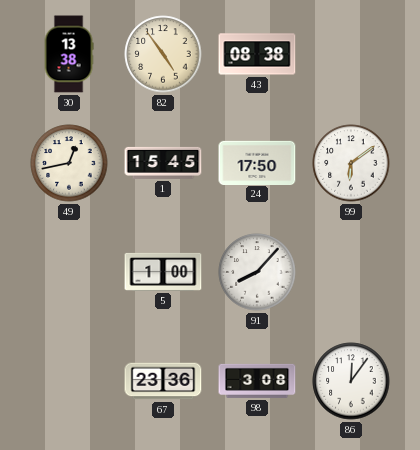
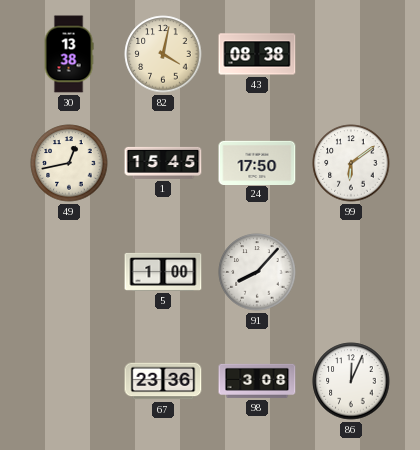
82: 4:54 -> 4:02 (163, 54)
86: 12:06 -> 12:04 (351, 381)
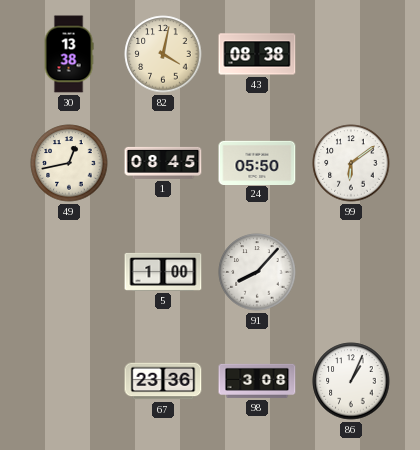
1: 15:45 -> 08:45 (163, 163)
24: 17:50 -> 05:50 (257, 162)
86: 12:04 -> 1:04 (351, 381)
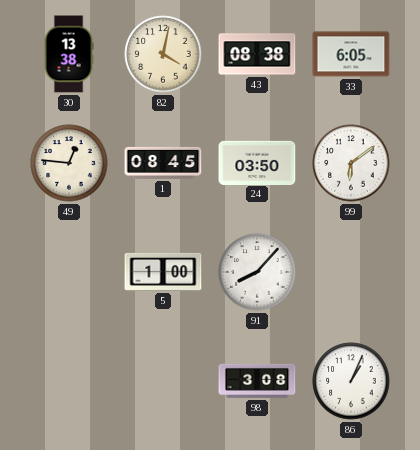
33: none -> 6:05 (351, 54)
49: 12:43 -> 12:46 (69, 163)
24: 05:50 -> 03:50 (257, 162)
67: 23:36 -> none (163, 381)
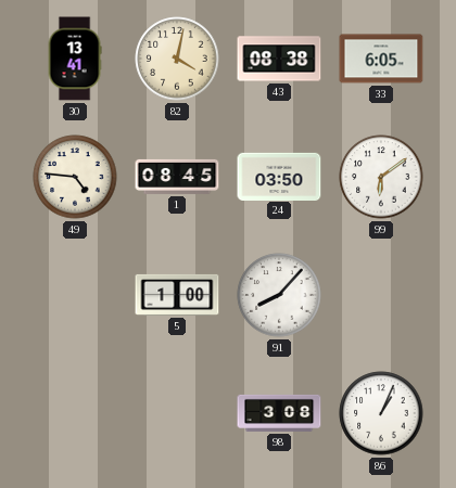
30: 13:38 -> 13:41 (75, 59)
49: 12:46 -> 4:46 (75, 177)
